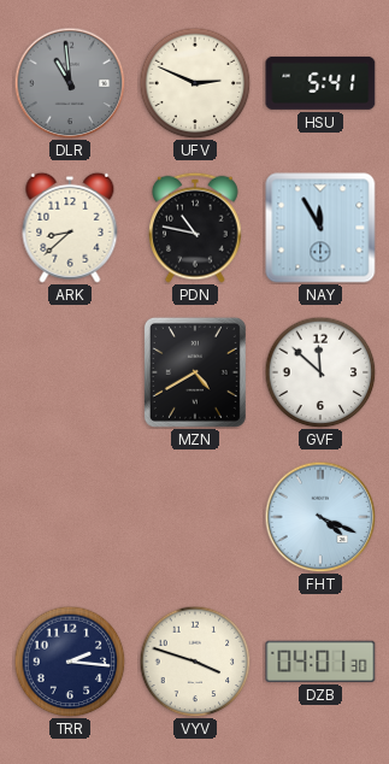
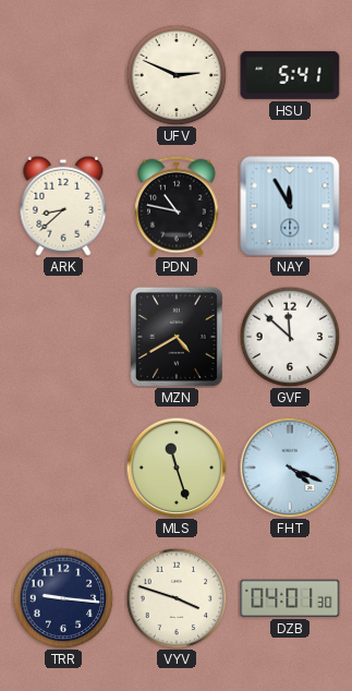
DLR: 10:59 -> none (70, 83)
MLS: none -> 11:27 (177, 468)
TRR: 2:16 -> 9:16 (63, 598)
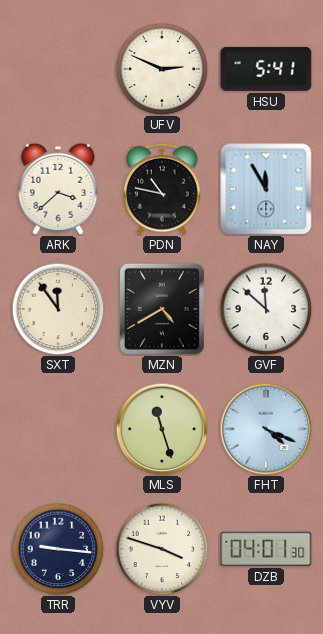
ARK: 8:38 -> 3:38 (58, 189)
SXT: none -> 11:54 (58, 309)
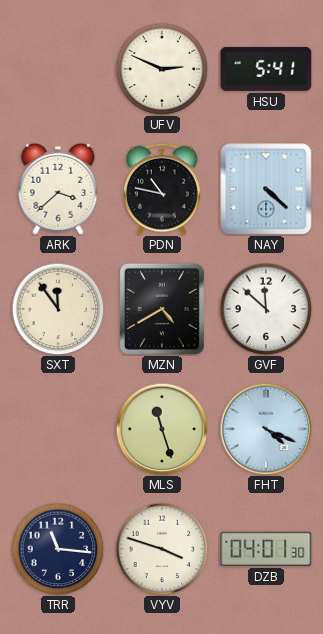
NAY: 11:55 -> 4:22 (266, 189)
TRR: 9:16 -> 11:16 (58, 549)
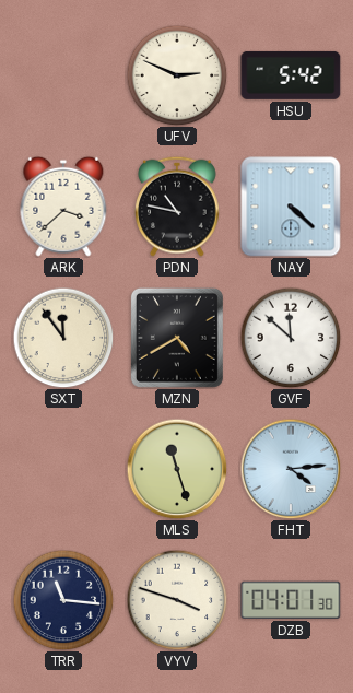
HSU: 5:41 -> 5:42 (291, 75)
FHT: 4:19 -> 4:14 (291, 469)
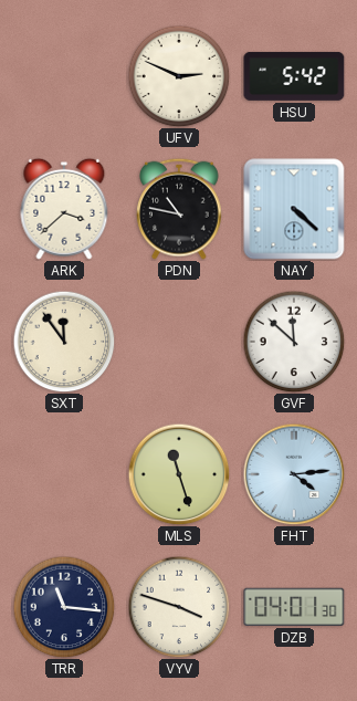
MZN: 4:40 -> none (177, 338)
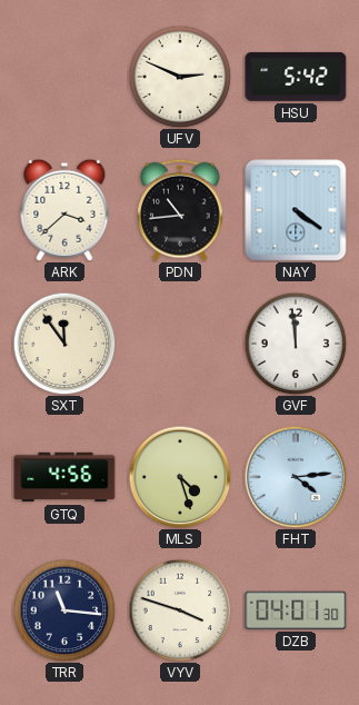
PDN: 10:47 -> 10:44 (181, 210)
NAY: 4:22 -> 4:21 (296, 210)
GVF: 11:52 -> 11:59 (296, 344)
GTQ: none -> 4:56 (64, 477)
MLS: 11:27 -> 4:27 (180, 477)
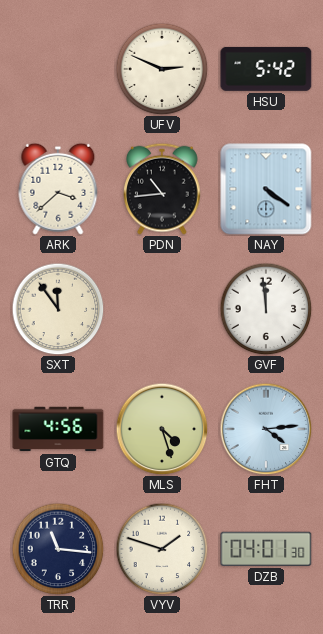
VYV: 3:48 -> 1:48 (162, 549)
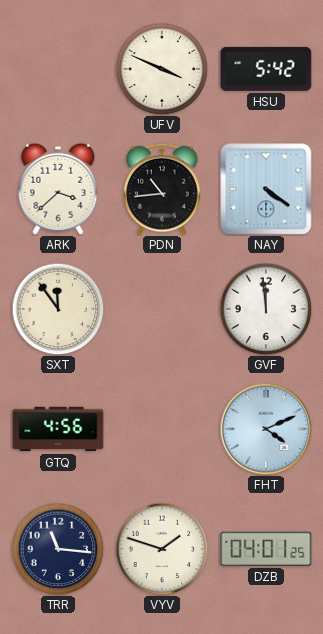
UFV: 2:49 -> 3:49 (162, 69)
MLS: 4:27 -> none (162, 429)
FHT: 4:14 -> 4:11 (266, 429)
DZB: 04:01:30 -> 04:01:25 (266, 549)
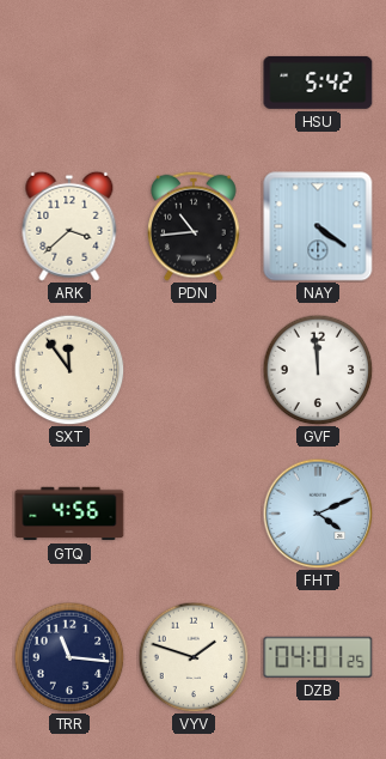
UFV: 3:49 -> none (162, 69)
